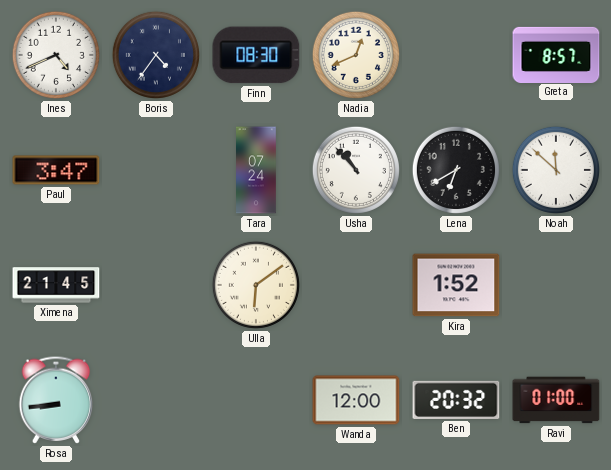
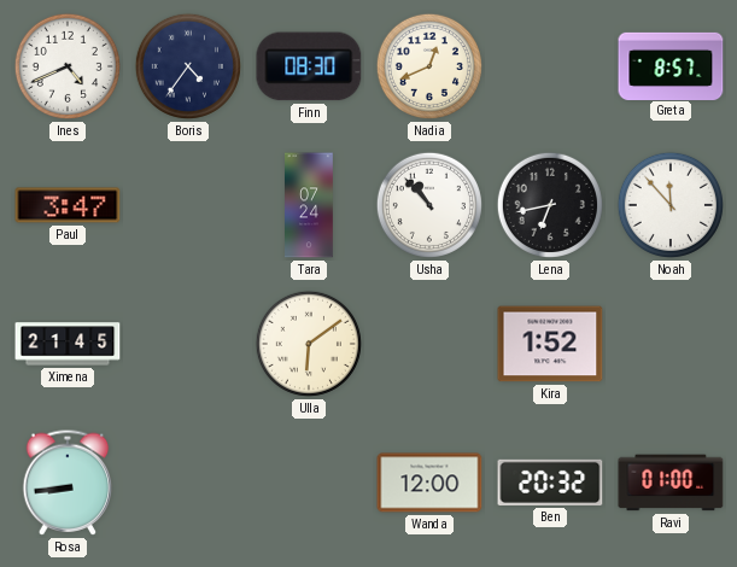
Lena: 6:40 -> 6:43 (550, 205)
Noah: 11:52 -> 11:53 (671, 205)
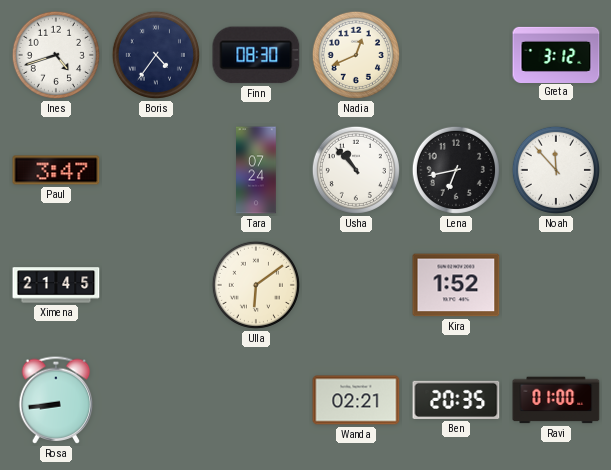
Ines: 4:41 -> 4:42 (56, 55)
Greta: 8:57 -> 3:12 (556, 54)
Wanda: 12:00 -> 02:21 (356, 400)
Ben: 20:32 -> 20:35 (456, 400)
